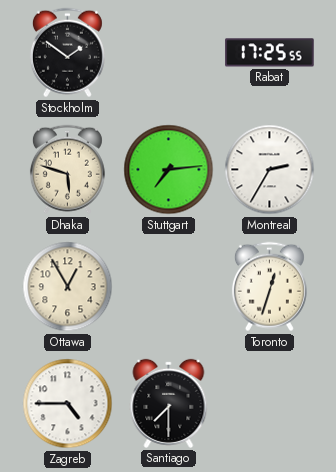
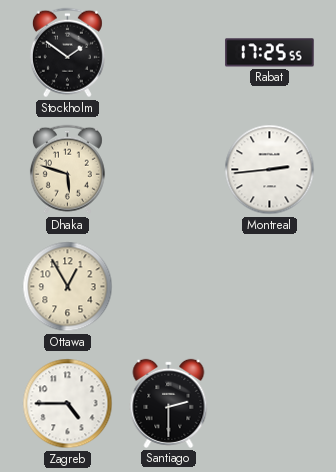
Stuttgart: 7:14 -> none (169, 170)
Montreal: 2:35 -> 2:44 (270, 170)
Toronto: 12:33 -> none (269, 287)
Santiago: 7:30 -> 2:30 (169, 403)
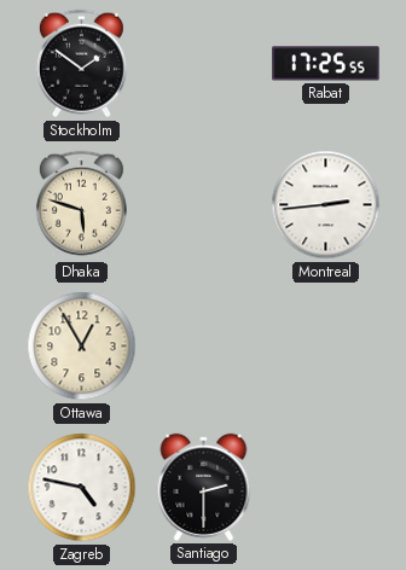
Zagreb: 4:45 -> 4:47 (82, 488)
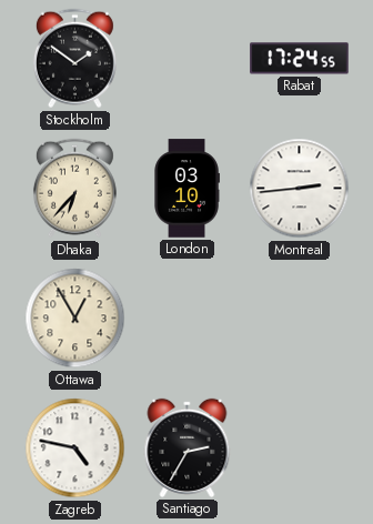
Rabat: 17:25 -> 17:24 (300, 59)
Dhaka: 5:48 -> 6:37 (74, 189)
London: none -> 03:10 (186, 189)
Santiago: 2:30 -> 2:35 (188, 447)
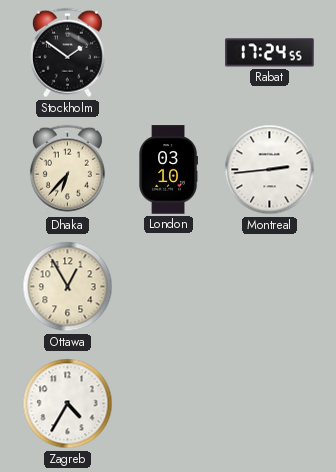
Zagreb: 4:47 -> 4:35 (68, 404)
Santiago: 2:35 -> none (188, 447)
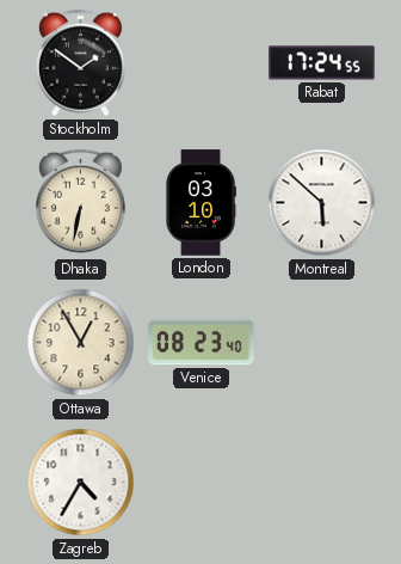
Dhaka: 6:37 -> 6:32 (80, 203)
Montreal: 2:44 -> 5:52 (322, 203)
Venice: none -> 08:23 (202, 343)
